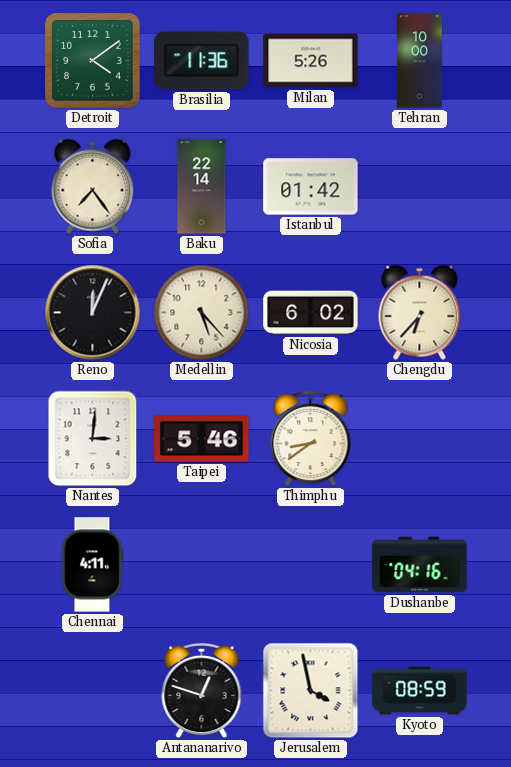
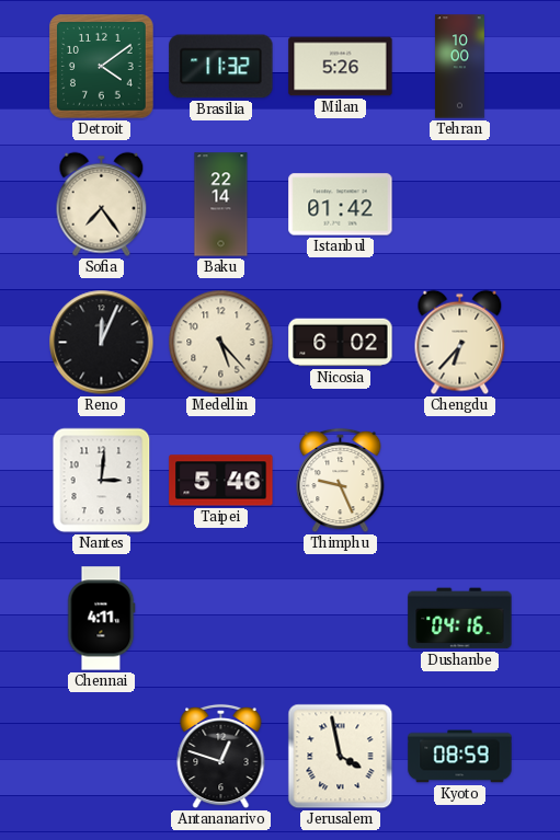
Brasilia: 11:36 -> 11:32 (221, 67)
Thimphu: 8:39 -> 9:26 (341, 481)
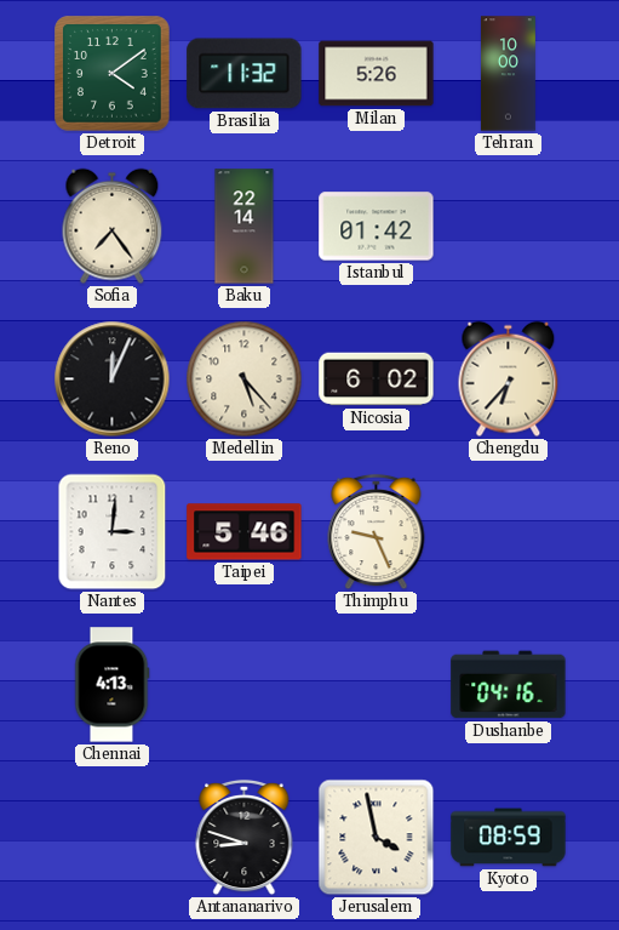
Chennai: 4:11 -> 4:13 (113, 685)
Antananarivo: 12:48 -> 8:48 (245, 838)
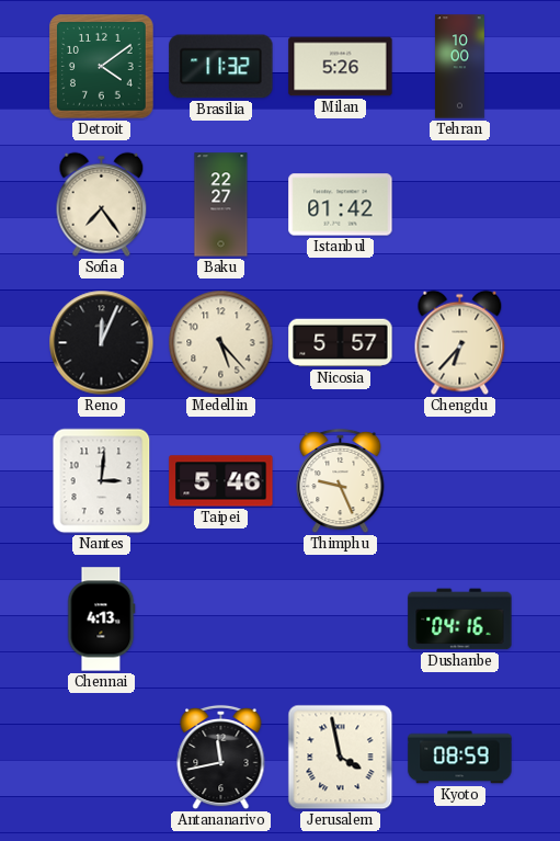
Baku: 22:14 -> 22:27 (221, 205)
Nicosia: 6:02 -> 5:57 (341, 343)
Antananarivo: 8:48 -> 11:43 (221, 758)
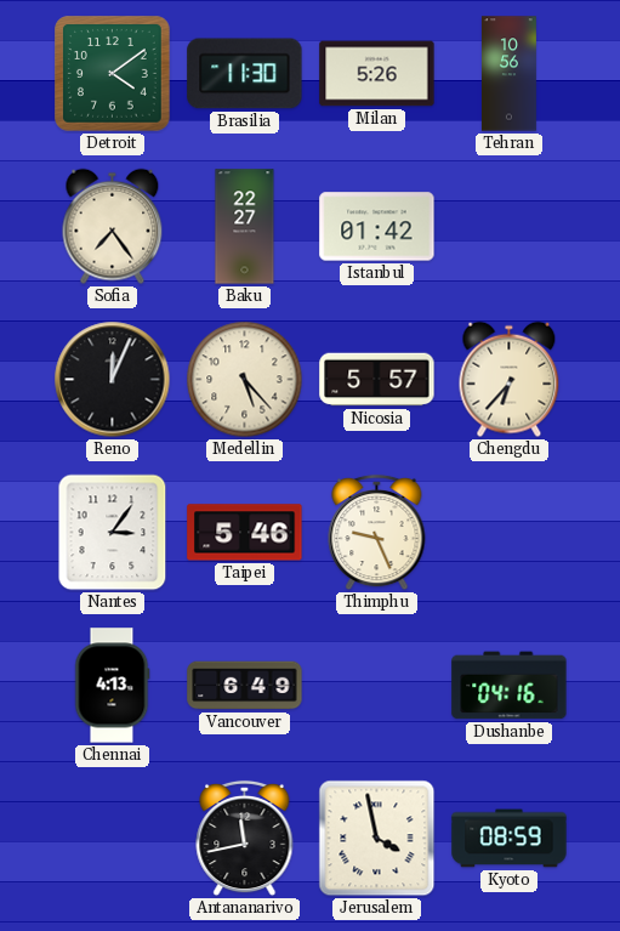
Brasilia: 11:32 -> 11:30 (245, 74)
Tehran: 10:00 -> 10:56 (508, 74)
Nantes: 3:01 -> 3:06 (113, 533)
Vancouver: none -> 6:49 (245, 686)
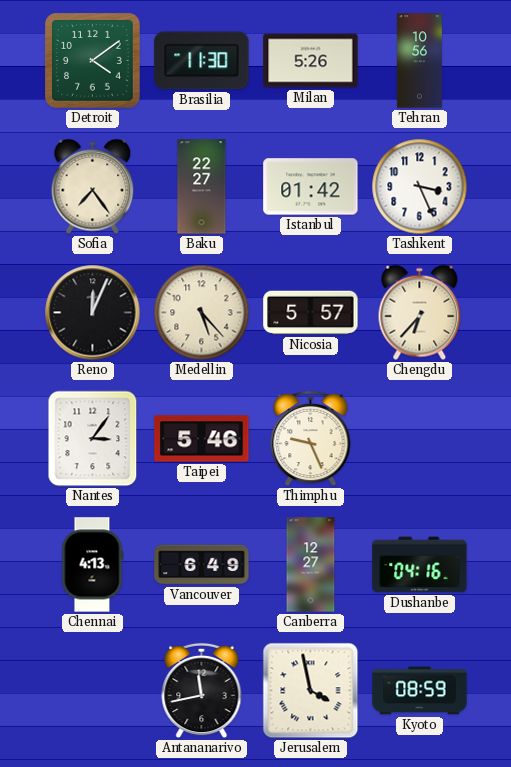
Tashkent: none -> 3:26 (420, 187)
Canberra: none -> 12:27 (311, 565)
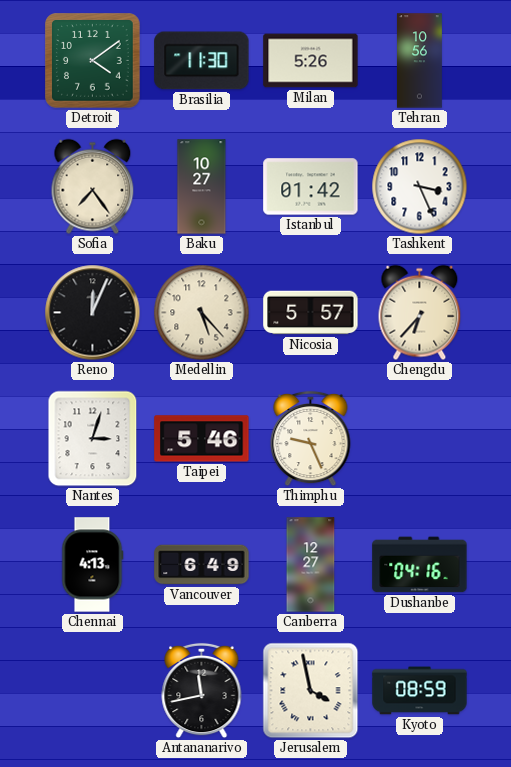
Baku: 22:27 -> 10:27 (202, 187)
Nantes: 3:06 -> 3:03 (93, 439)
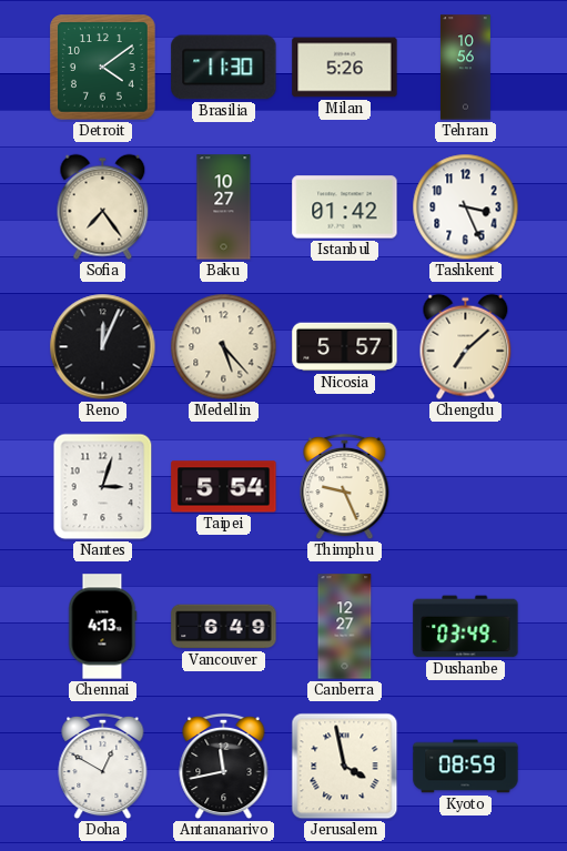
Chengdu: 6:37 -> 7:08 (466, 347)
Taipei: 5:46 -> 5:54 (224, 487)
Dushanbe: 04:16 -> 03:49 (466, 627)
Doha: none -> 12:50 (103, 767)
